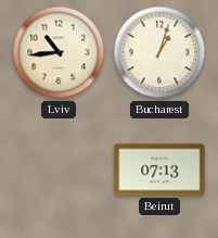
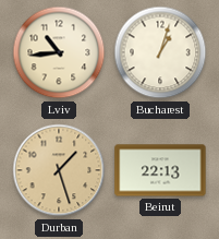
Durban: none -> 1:27 (59, 170)
Beirut: 07:13 -> 22:13 (160, 170)
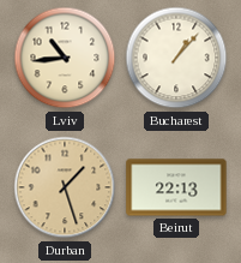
Bucharest: 1:03 -> 1:07 (176, 58)
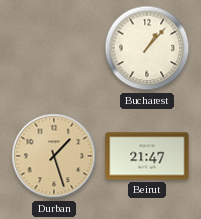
Lviv: 10:44 -> none (65, 58)
Beirut: 22:13 -> 21:47 (147, 156)
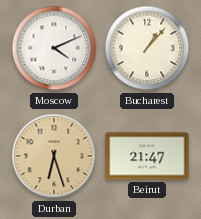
Moscow: none -> 4:11 (54, 48)
Durban: 1:27 -> 6:27 (54, 156)
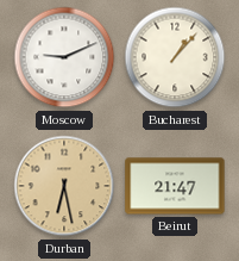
Moscow: 4:11 -> 9:11 (64, 57)
Durban: 6:27 -> 6:28 (64, 186)
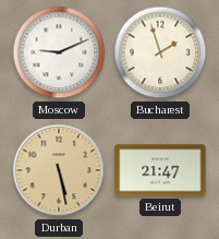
Bucharest: 1:07 -> 1:57 (160, 52)
Durban: 6:28 -> 5:28 (59, 170)
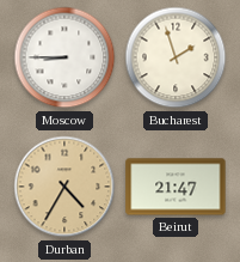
Moscow: 9:11 -> 8:45 (64, 57)
Durban: 5:28 -> 4:35 (64, 187)
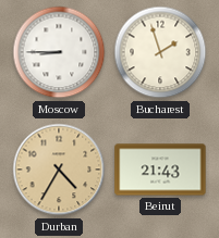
Beirut: 21:47 -> 21:43 (160, 170)
